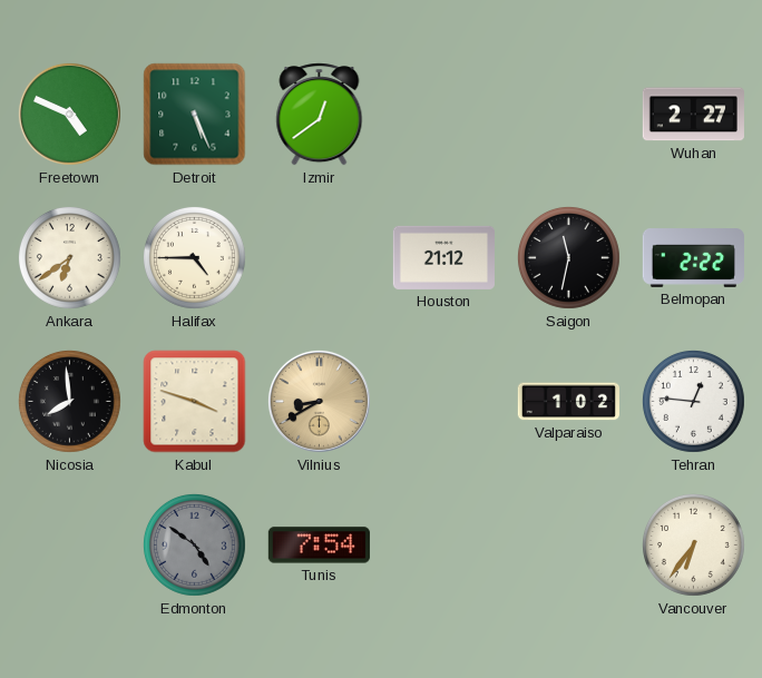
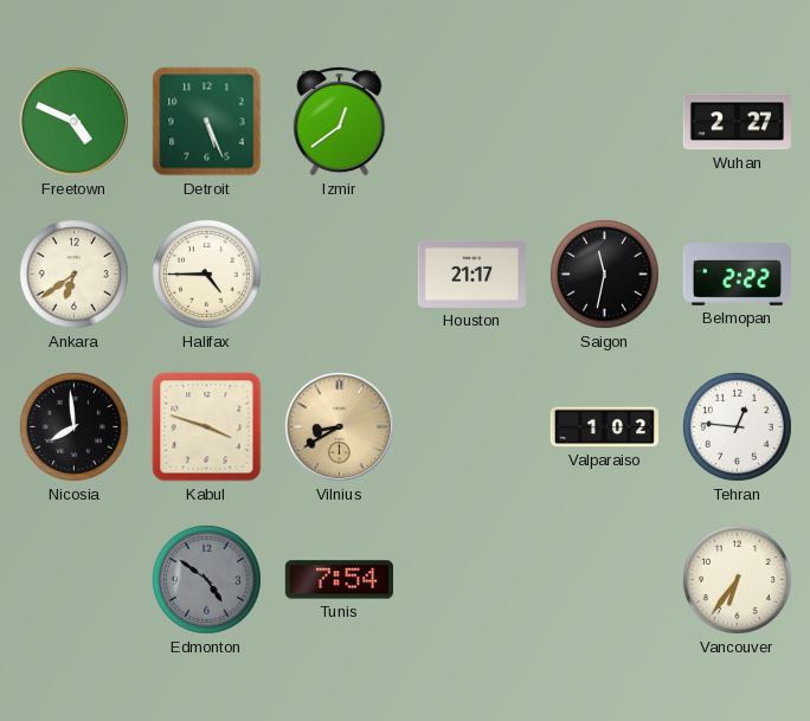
Houston: 21:12 -> 21:17 (471, 273)
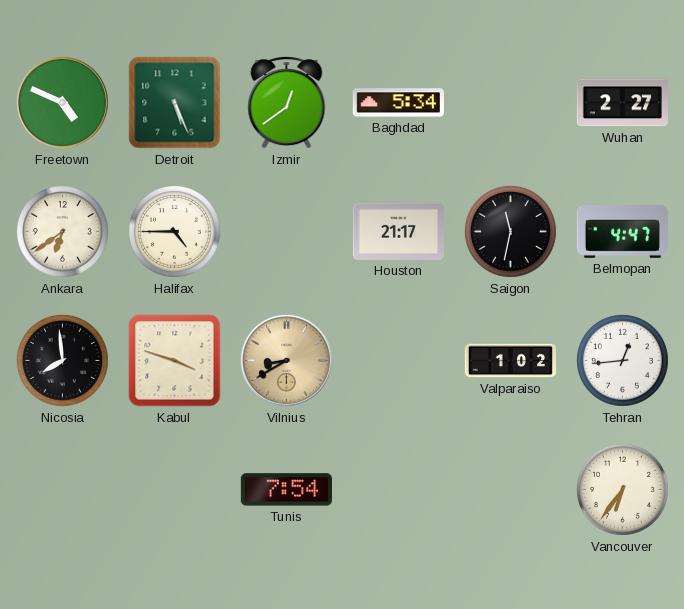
Baghdad: none -> 5:34 (398, 103)
Belmopan: 2:22 -> 4:47 (622, 232)
Tehran: 12:46 -> 12:44 (622, 360)
Edmonton: 4:51 -> none (206, 579)
